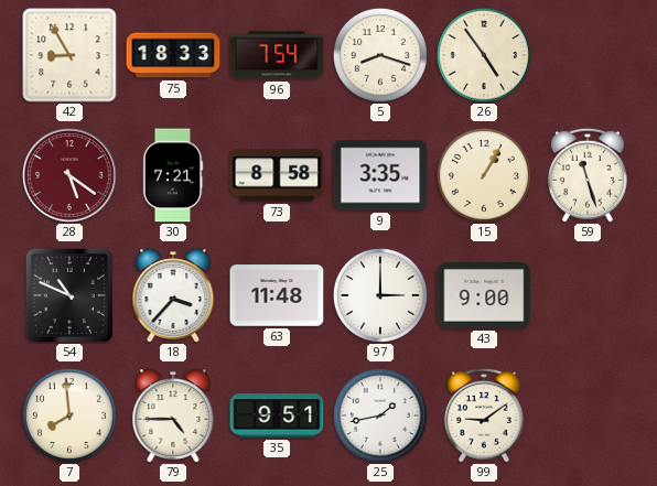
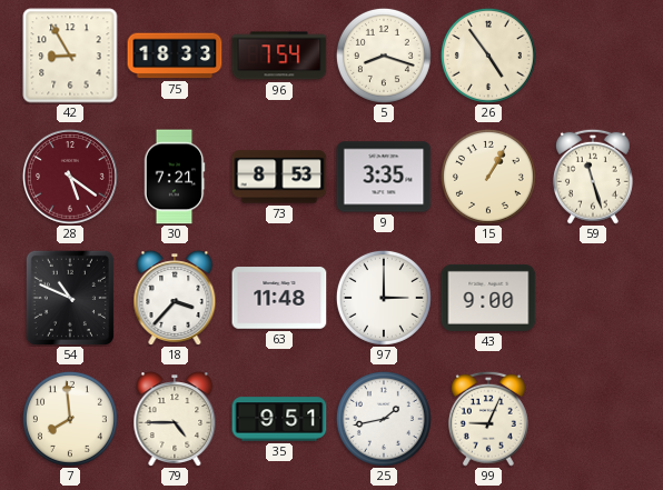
73: 8:58 -> 8:53 (279, 177)
99: 9:09 -> 9:04 (488, 419)
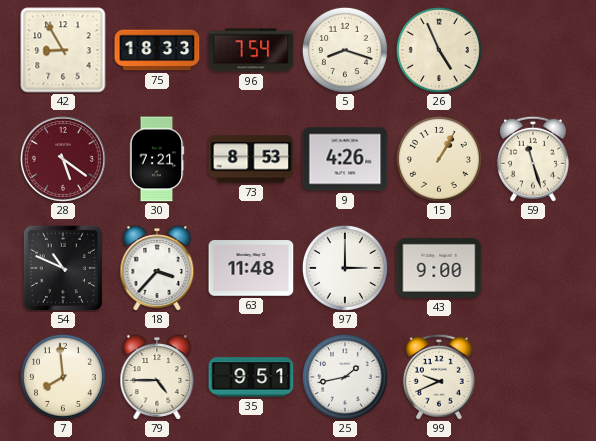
26: 4:54 -> 4:56 (439, 50)
9: 3:35 -> 4:26 (345, 159)
99: 9:04 -> 9:41 (439, 377)
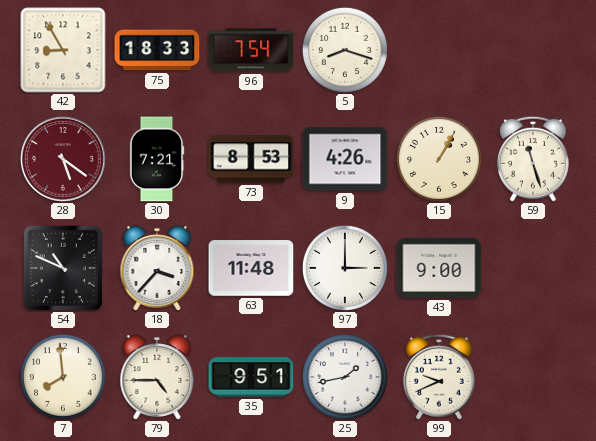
26: 4:56 -> none (439, 50)
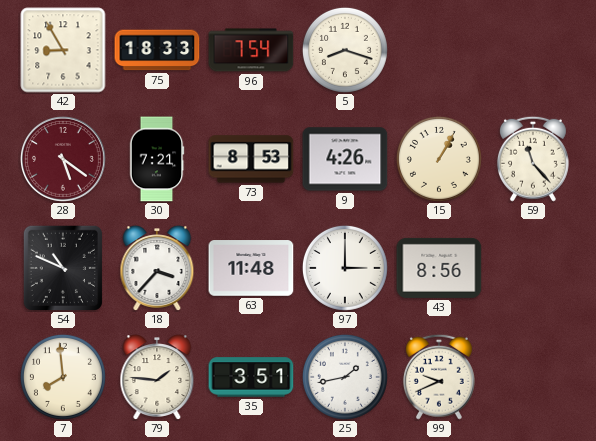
59: 11:27 -> 11:23 (533, 159)
43: 9:00 -> 8:56 (439, 268)
79: 4:45 -> 1:46 (157, 377)
35: 9:51 -> 3:51 (251, 377)
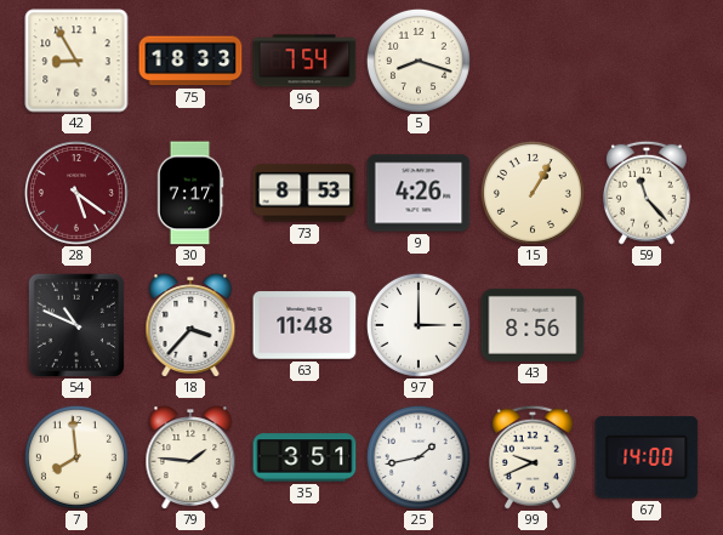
30: 7:21 -> 7:17 (190, 193)
67: none -> 14:00 (647, 457)
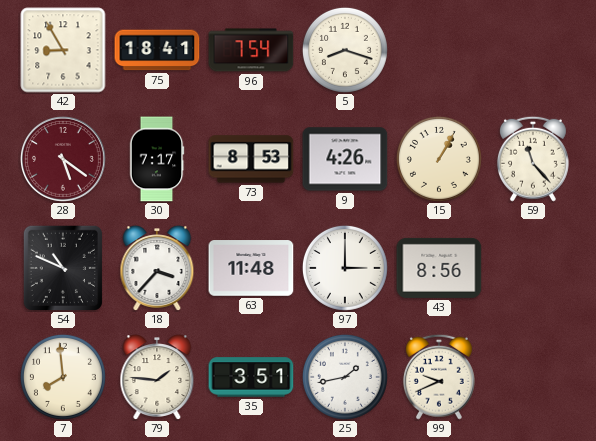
75: 18:33 -> 18:41 (157, 50)
67: 14:00 -> none (647, 457)
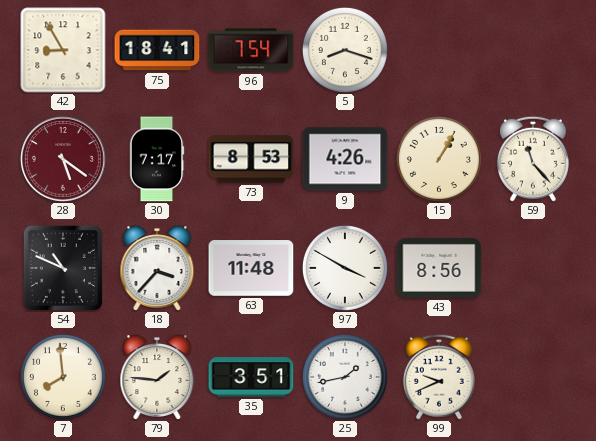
97: 3:00 -> 3:50 (345, 268)
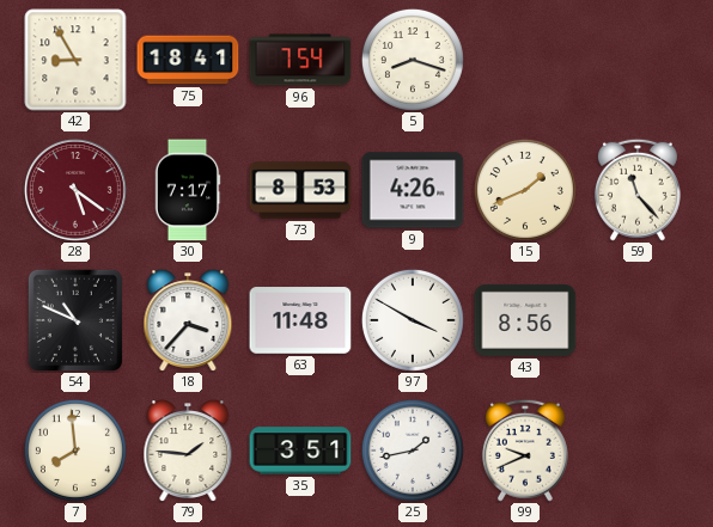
15: 1:05 -> 1:41 (525, 190)
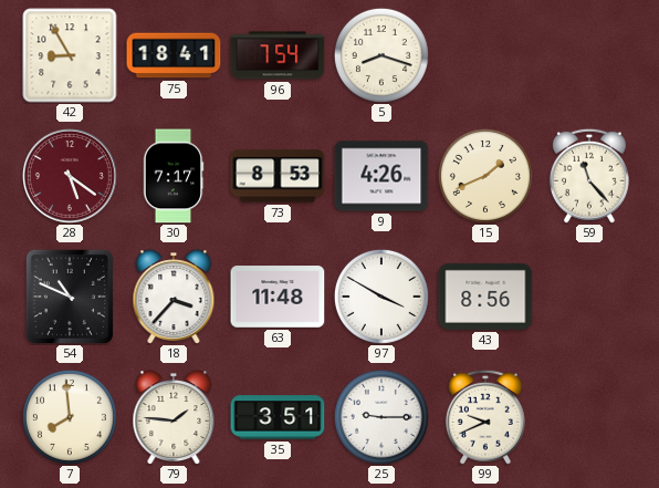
25: 1:43 -> 9:15 (381, 417)
